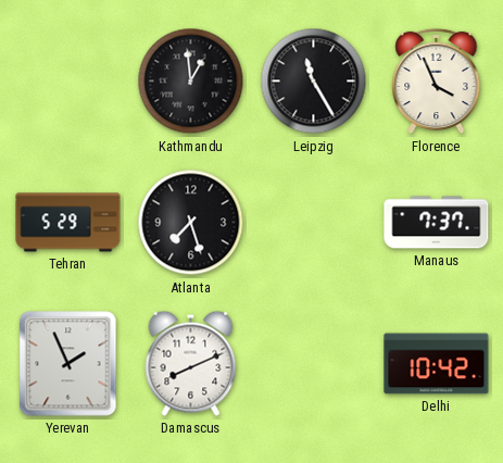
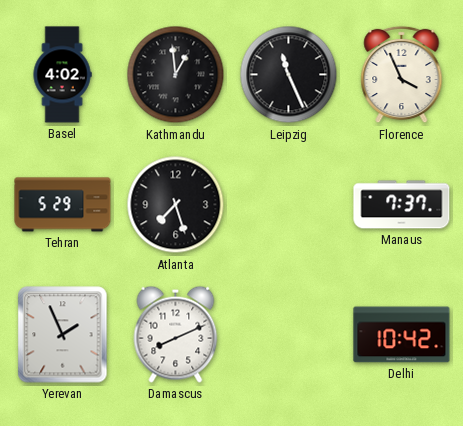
Basel: none -> 4:02 (62, 75)
Leipzig: 11:25 -> 11:26 (289, 75)
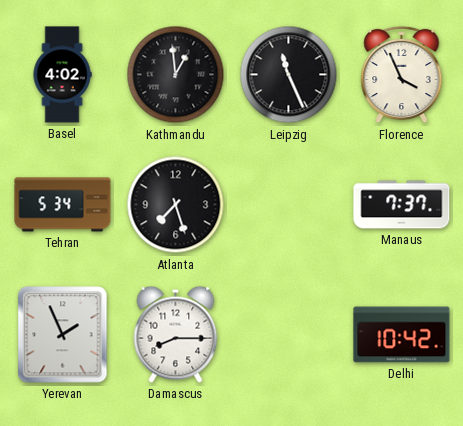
Tehran: 5:29 -> 5:34 (63, 205)
Damascus: 8:11 -> 8:15 (176, 334)
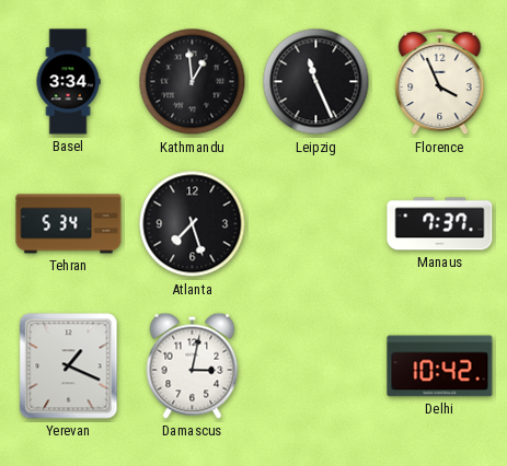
Basel: 4:02 -> 3:34 (68, 82)
Yerevan: 1:56 -> 1:19 (69, 366)
Damascus: 8:15 -> 3:02 (193, 365)
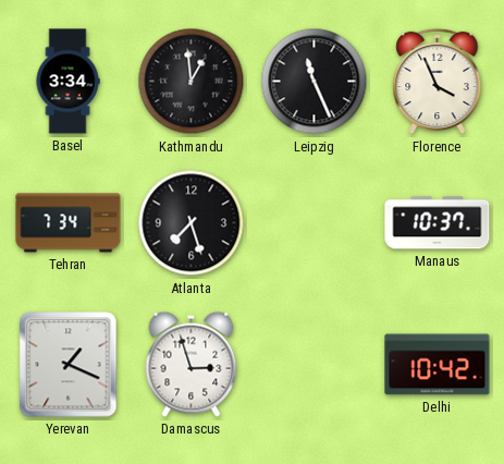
Tehran: 5:34 -> 7:34 (69, 223)
Manaus: 7:37 -> 10:37 (438, 223)
Damascus: 3:02 -> 2:57 (192, 364)
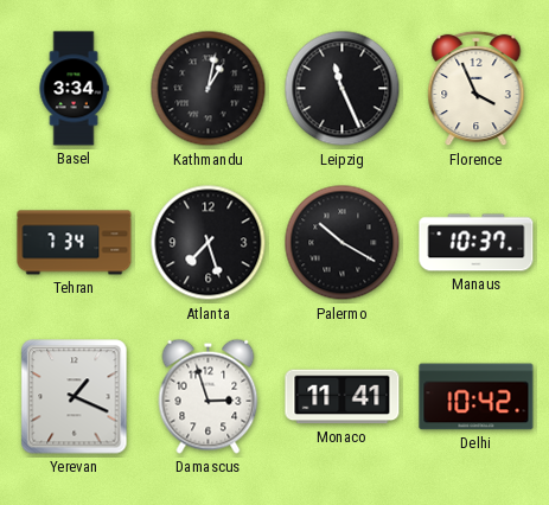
Kathmandu: 12:59 -> 1:02 (209, 89)
Palermo: none -> 10:20 (343, 243)
Monaco: none -> 11:41 (343, 397)
